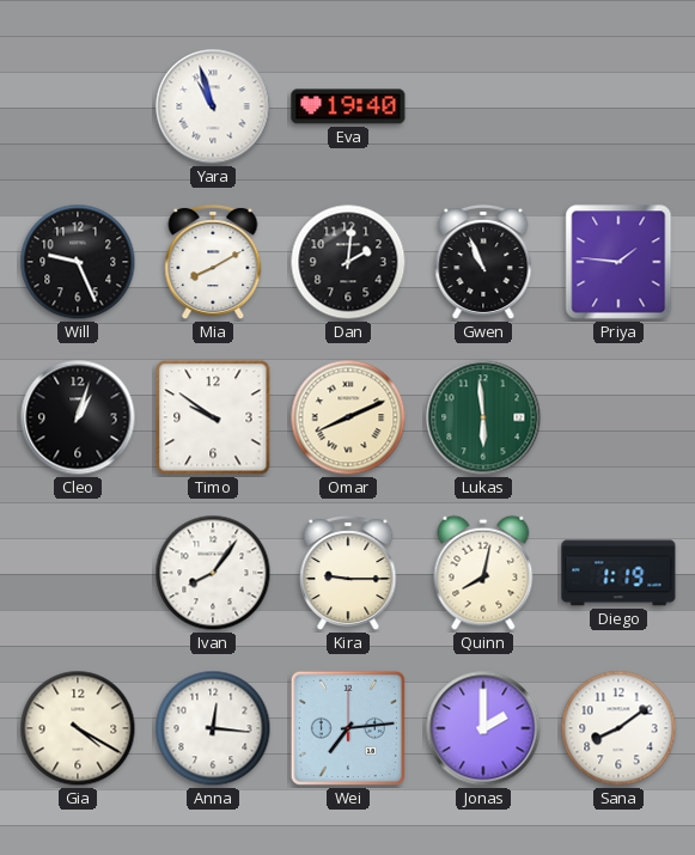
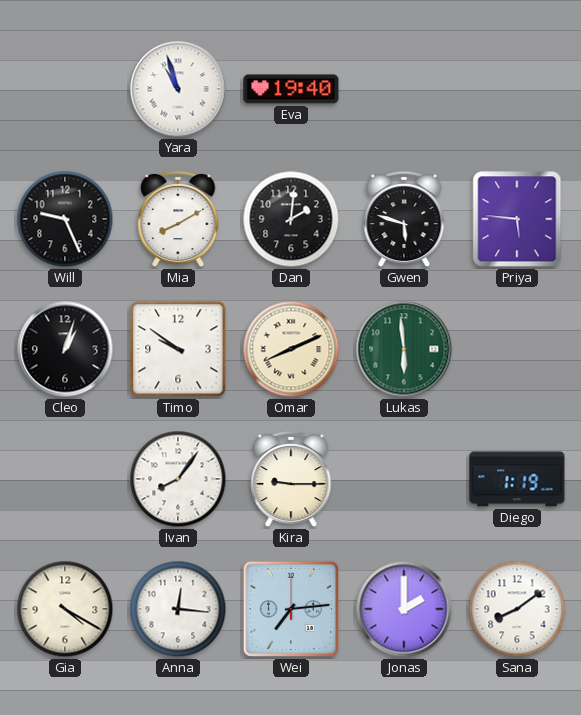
Gwen: 10:56 -> 5:48 (404, 219)
Priya: 1:46 -> 5:46 (517, 219)
Quinn: 8:02 -> none (483, 573)
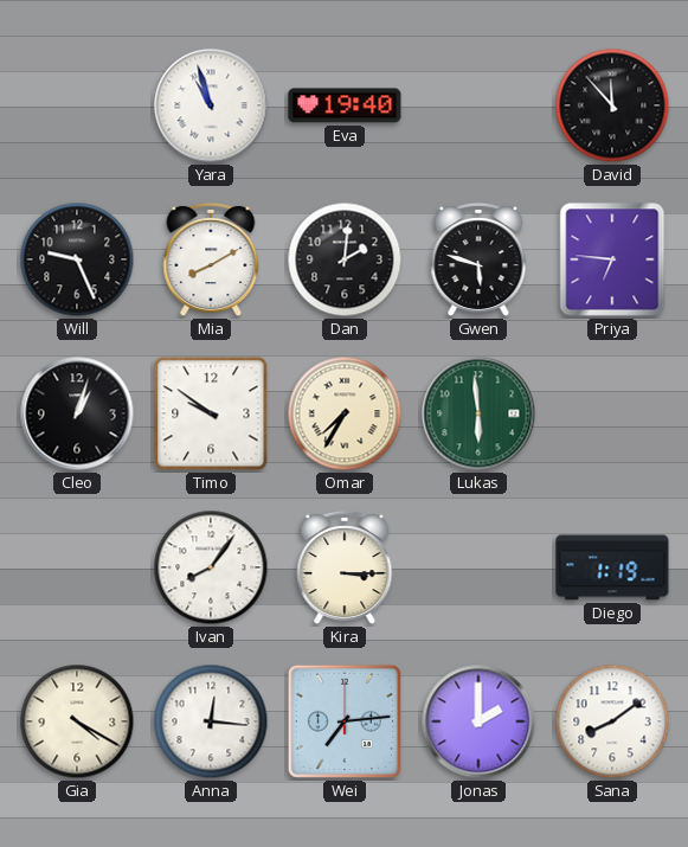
David: none -> 11:53 (612, 105)
Priya: 5:46 -> 6:46 (612, 259)
Omar: 8:11 -> 7:35 (345, 413)
Kira: 9:15 -> 3:15 (345, 567)
